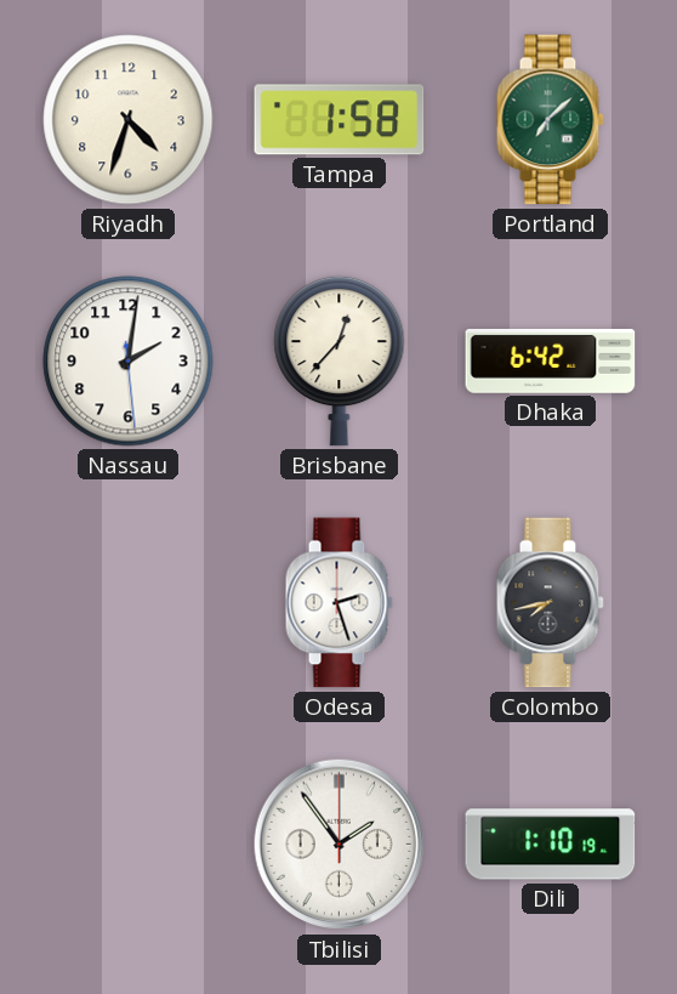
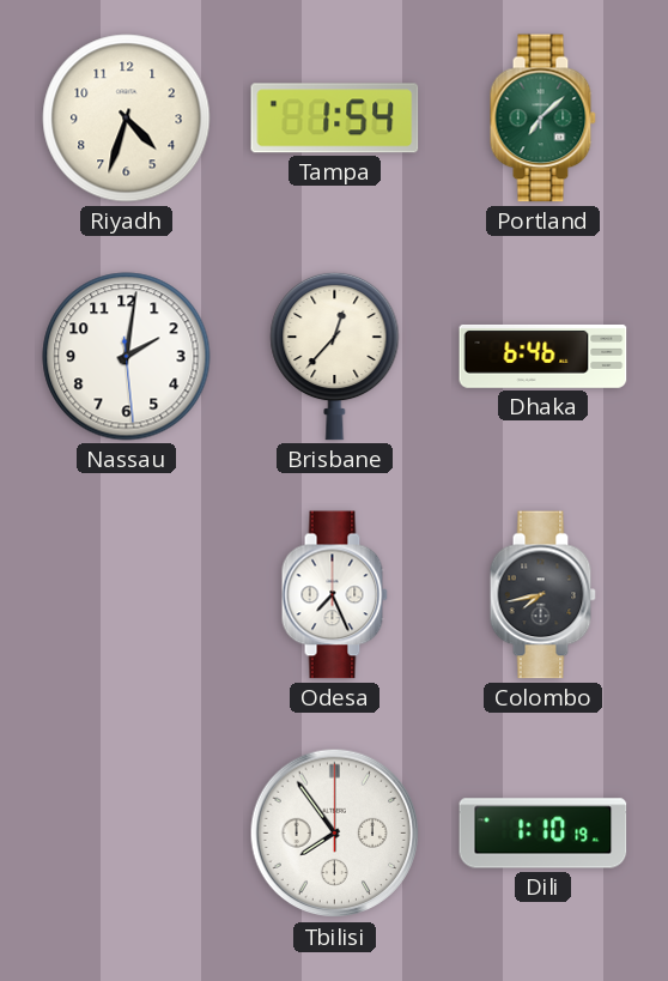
Tampa: 1:58 -> 1:54 (335, 119)
Dhaka: 6:42 -> 6:46 (543, 356)
Odesa: 2:27 -> 7:26 (334, 595)
Tbilisi: 1:54 -> 7:54 (335, 834)
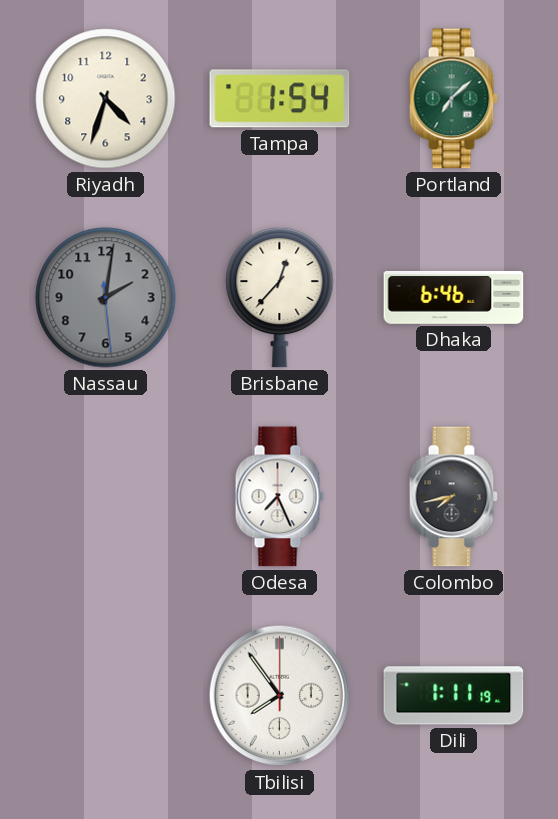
Nassau dial: white -> grey (106, 298)
Dili: 1:10 -> 1:11 (454, 696)
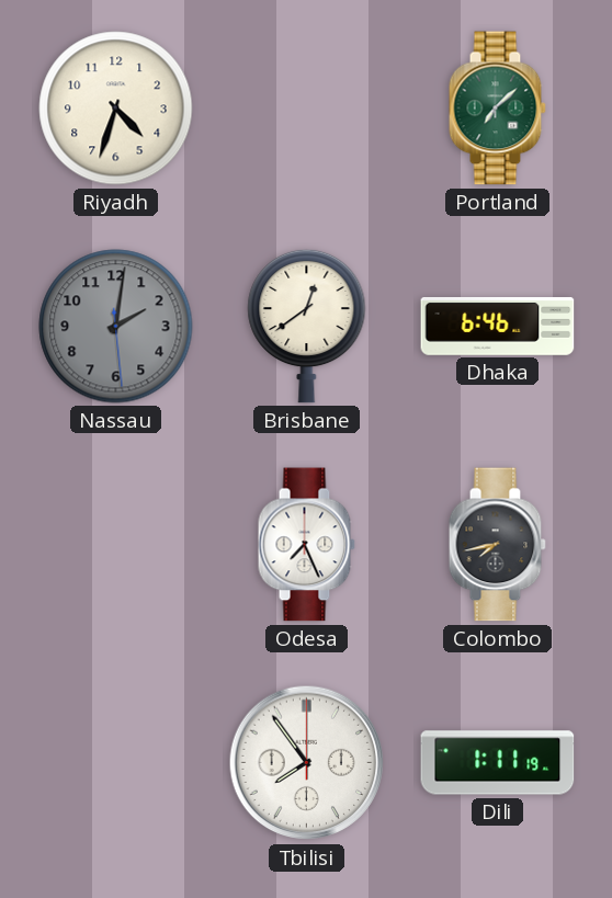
Tampa: 1:54 -> none (280, 99)
Brisbane: 12:37 -> 12:39 (307, 326)
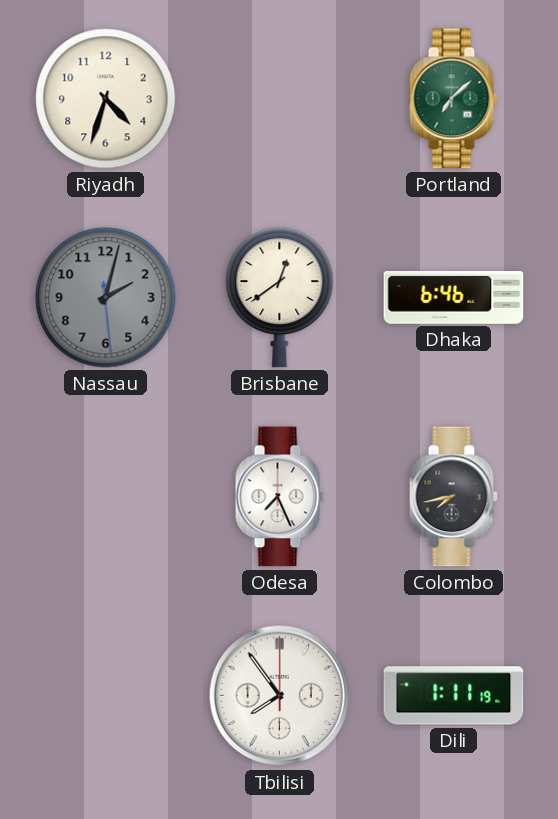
Nassau: 2:01 -> 2:02 (106, 298)
